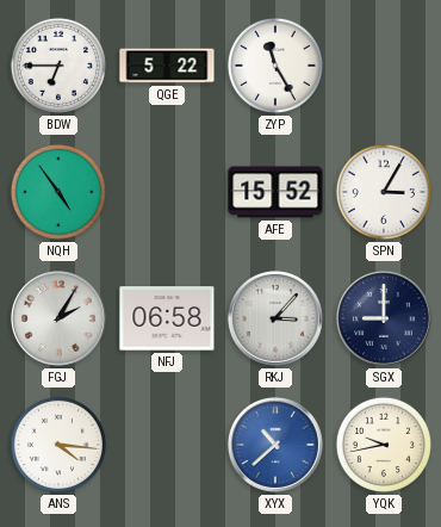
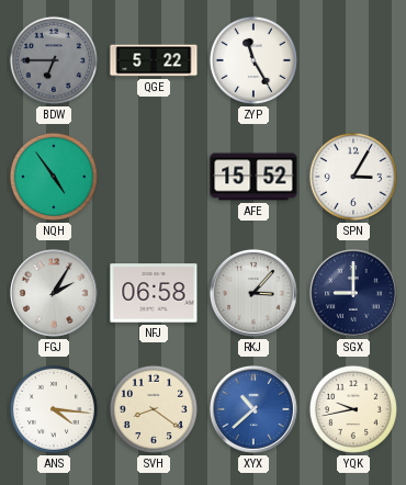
BDW dial: white -> grey (54, 60)
SVH: none -> 8:21 (154, 409)
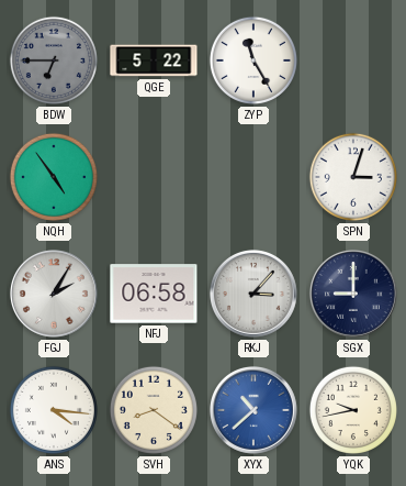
AFE: 15:52 -> none (253, 177)
SPN: 3:05 -> 3:03 (353, 177)
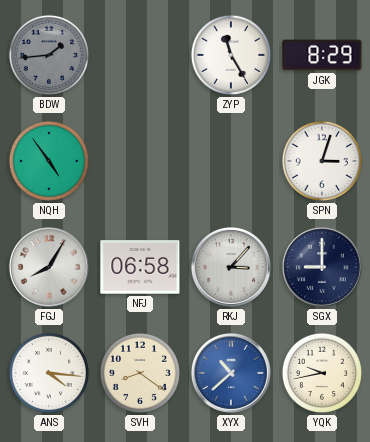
BDW: 6:45 -> 1:44 (49, 55)
QGE: 5:22 -> none (154, 60)
JGK: none -> 8:29 (322, 55)
FGJ: 2:05 -> 8:05 (49, 267)
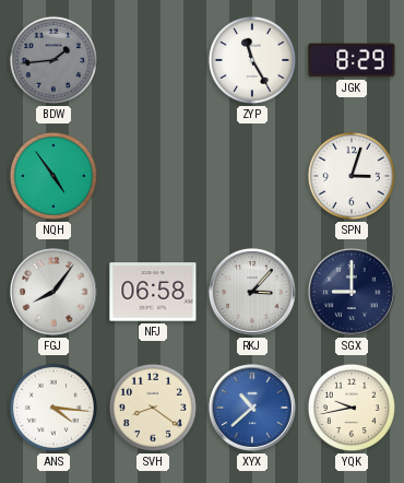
FGJ: 8:05 -> 8:06 (54, 292)
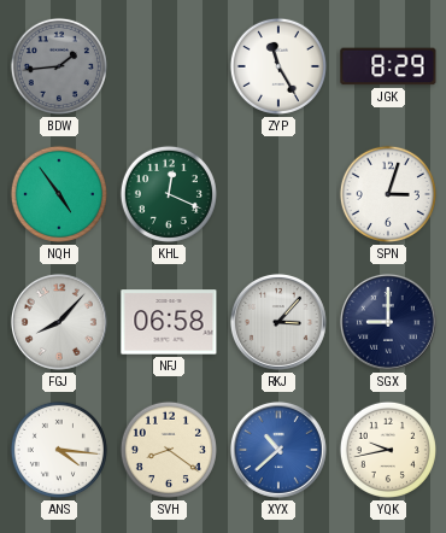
KHL: none -> 12:19 (169, 194)
FGJ: 8:06 -> 8:07 (59, 322)
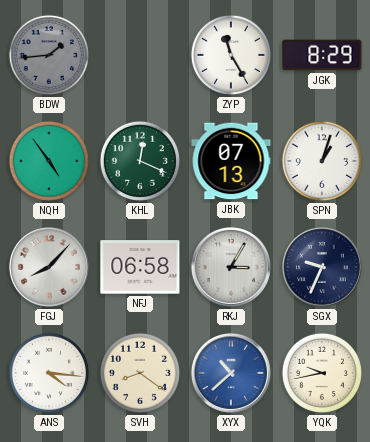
JBK: none -> 07:13 (231, 161)
SPN: 3:03 -> 1:03 (322, 161)
RKJ: 3:07 -> 3:05 (231, 267)
SGX: 9:00 -> 9:34 (322, 267)
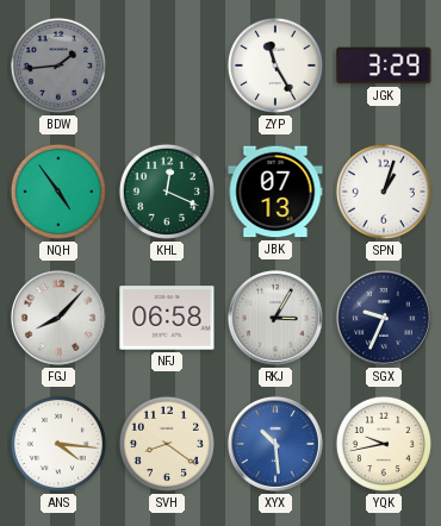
JGK: 8:29 -> 3:29 (384, 65)
XYX: 10:38 -> 10:29 (275, 444)
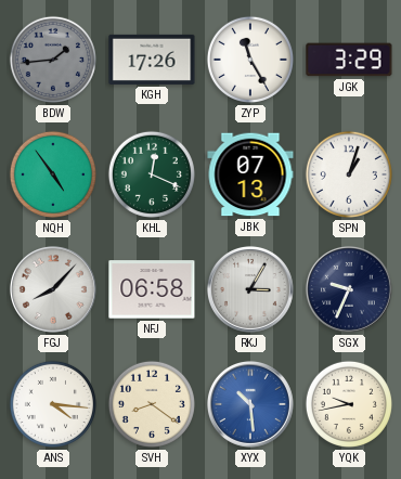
KGH: none -> 17:26 (152, 60)
